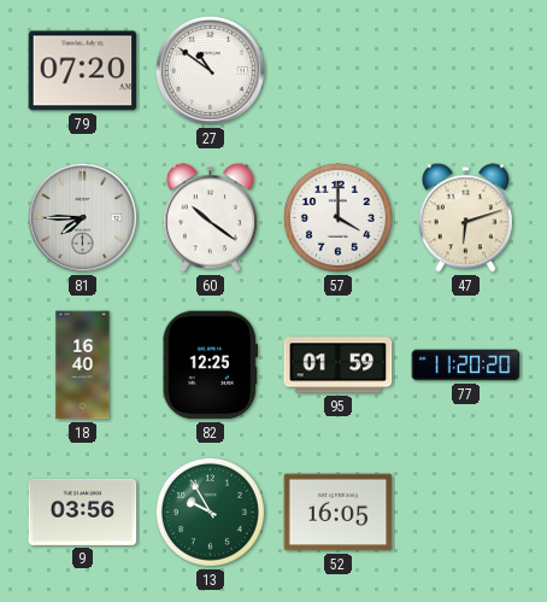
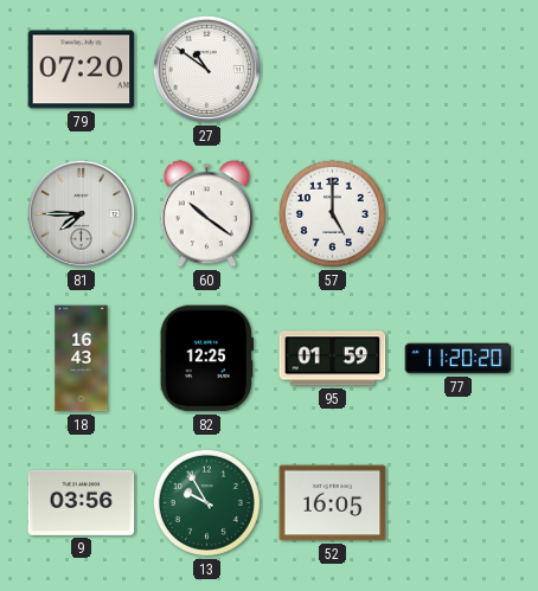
57: 4:00 -> 5:00 (332, 213)
47: 6:12 -> none (465, 218)
18: 16:40 -> 16:43 (82, 359)
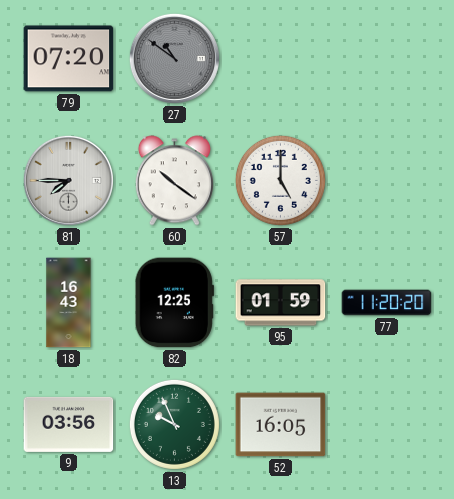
27 dial: white -> grey (174, 58)
13: 9:55 -> 9:56 (174, 424)
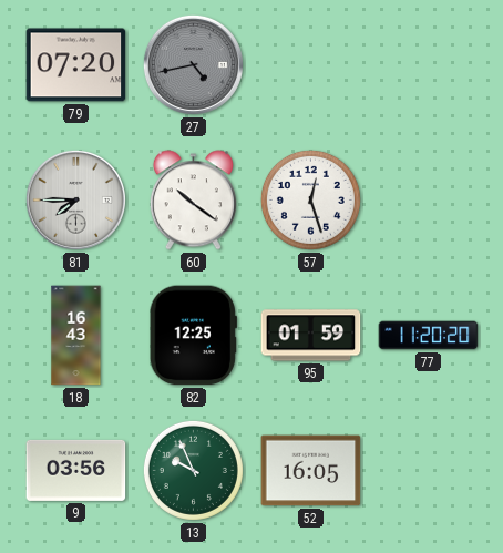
27: 10:51 -> 4:43 (193, 64)
57: 5:00 -> 12:27 (310, 199)
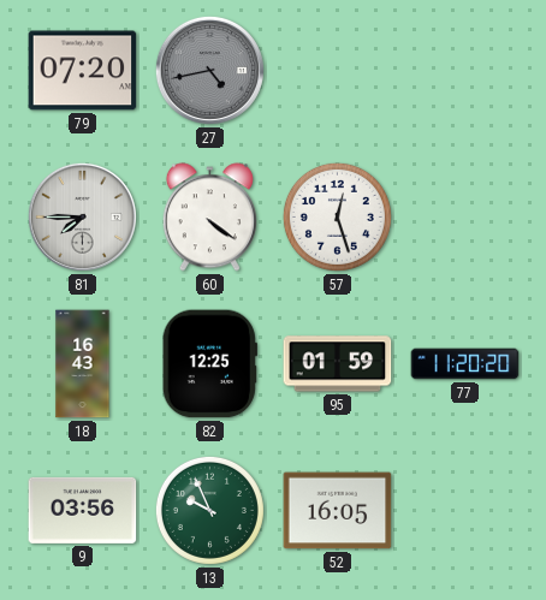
60: 10:21 -> 4:21 (209, 218)
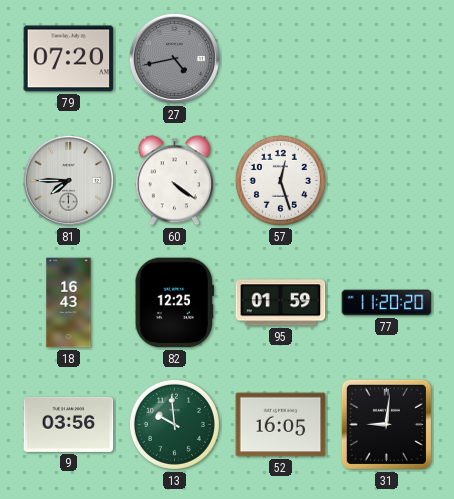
13: 9:56 -> 9:59 (174, 424)
31: none -> 9:01 (386, 424)
